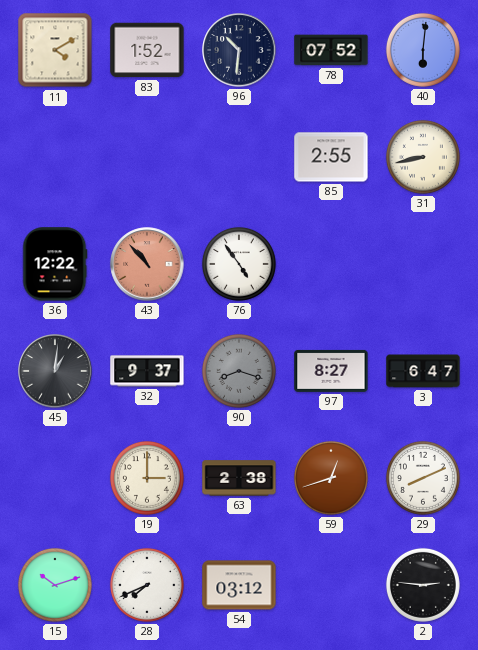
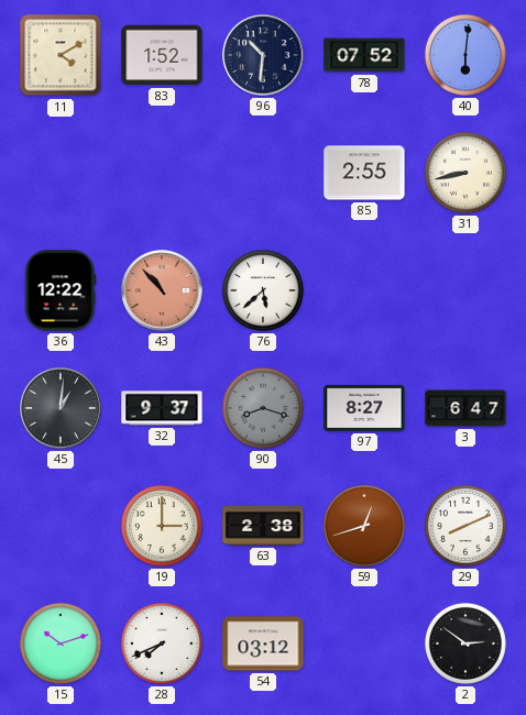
76: 4:54 -> 5:38 (263, 290)
2: 2:46 -> 2:51 (465, 643)
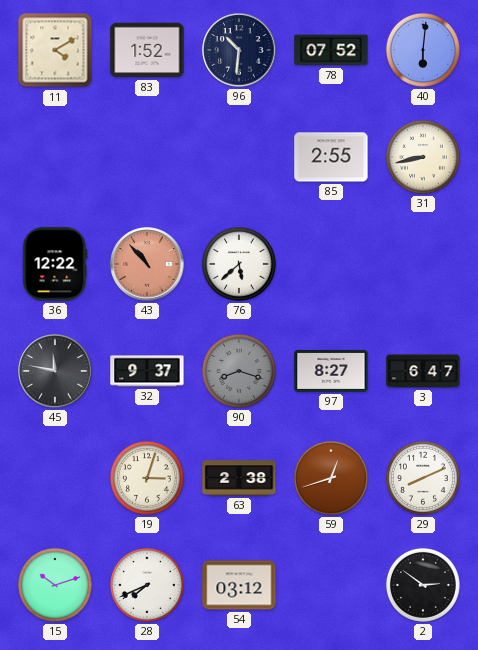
45: 1:01 -> 11:47 (55, 371)
19: 3:00 -> 3:03 (147, 478)
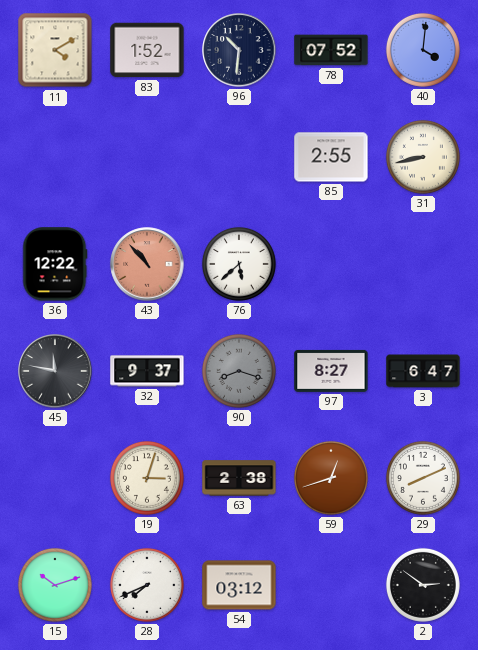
40: 6:01 -> 4:01 (423, 50)
